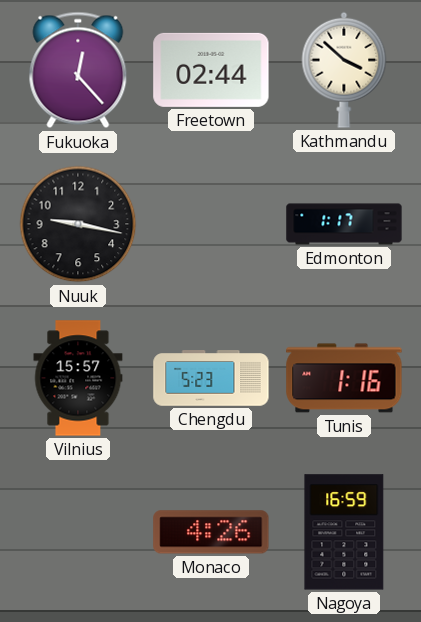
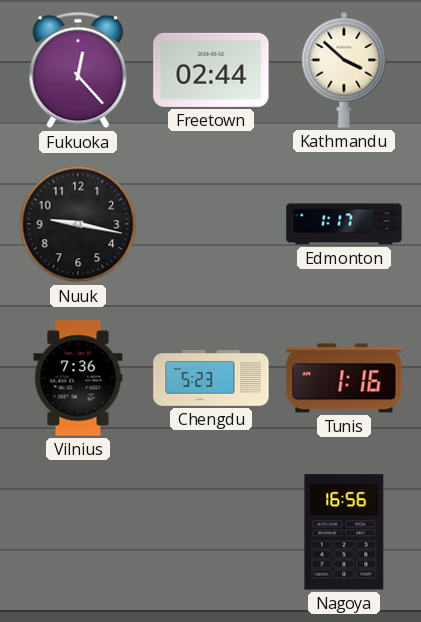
Vilnius: 15:57 -> 7:36 (78, 378)
Monaco: 4:26 -> none (211, 532)
Nagoya: 16:59 -> 16:56 (344, 532)
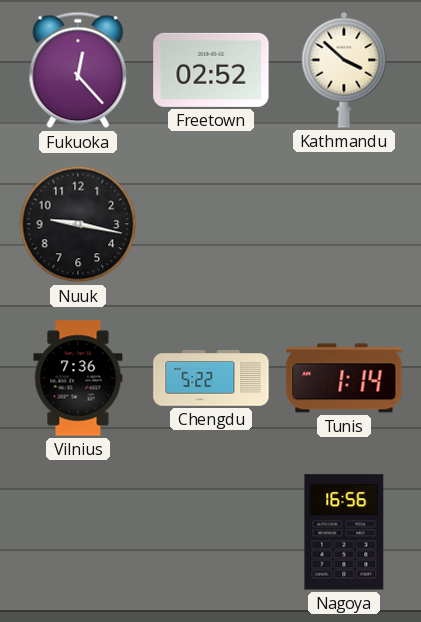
Freetown: 02:44 -> 02:52 (211, 70)
Edmonton: 1:17 -> none (344, 224)
Chengdu: 5:23 -> 5:22 (211, 378)
Tunis: 1:16 -> 1:14 (344, 378)
